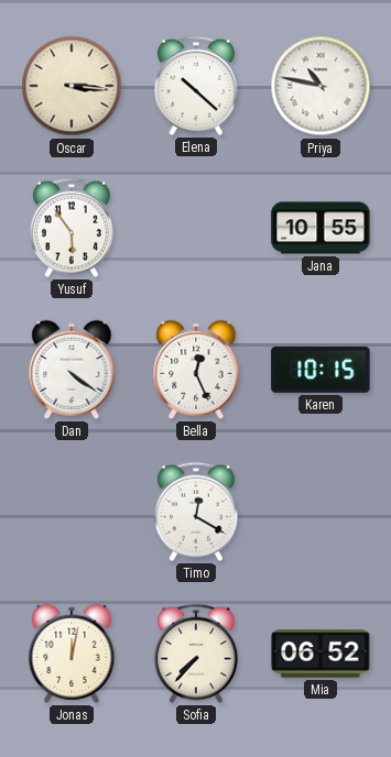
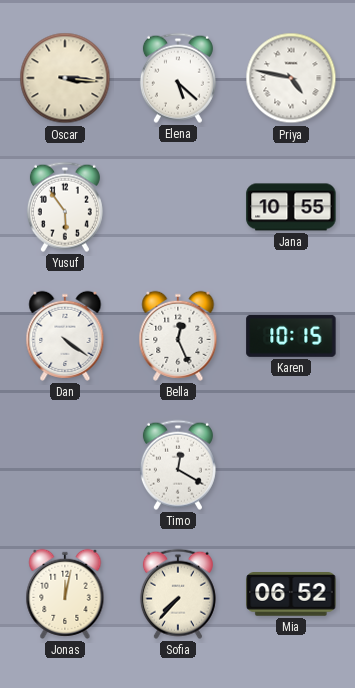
Elena: 10:22 -> 5:22 (178, 78)
Priya: 10:47 -> 4:47 (291, 78)
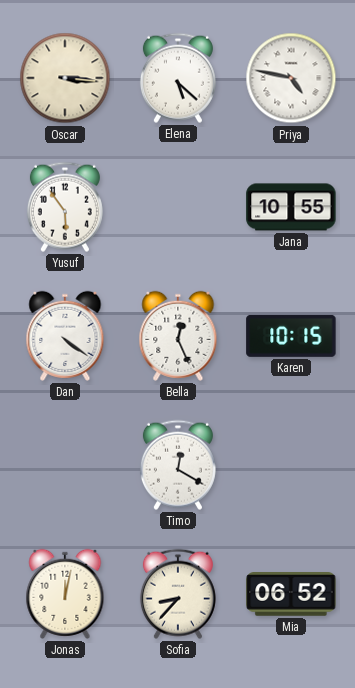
Sofia: 7:37 -> 8:37 (178, 594)
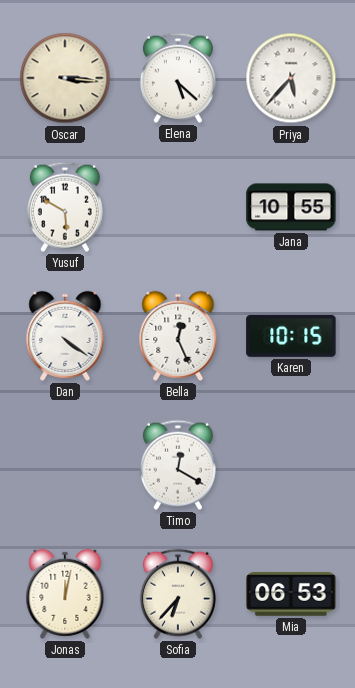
Priya: 4:47 -> 5:37 (291, 78)
Yusuf: 5:54 -> 5:50 (65, 207)
Sofia: 8:37 -> 6:37 (178, 594)
Mia: 06:52 -> 06:53 (291, 595)
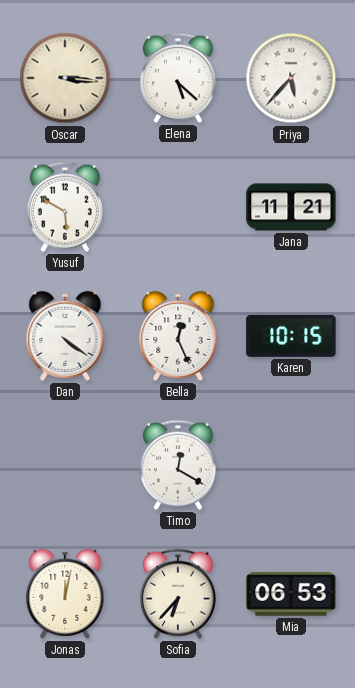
Jana: 10:55 -> 11:21 (291, 207)
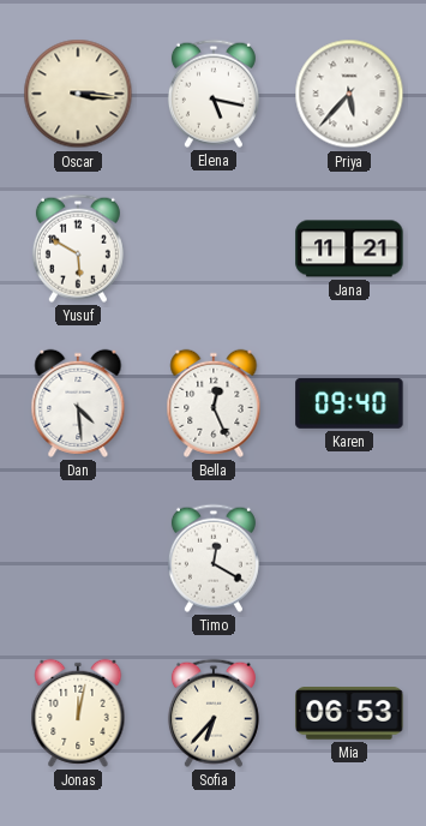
Elena: 5:22 -> 5:17 (214, 94)
Dan: 4:21 -> 4:29 (78, 403)
Karen: 10:15 -> 09:40 (349, 403)
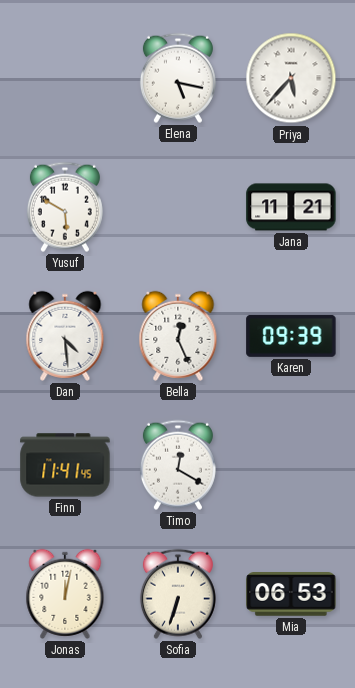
Oscar: 3:16 -> none (78, 94)
Karen: 09:40 -> 09:39 (291, 336)
Finn: none -> 11:41 (65, 465)
Sofia: 6:37 -> 6:33 (178, 594)
